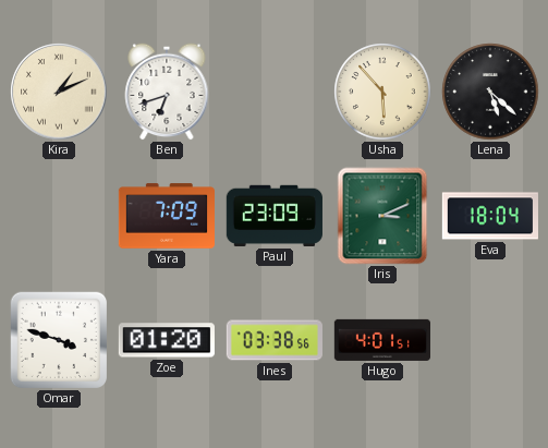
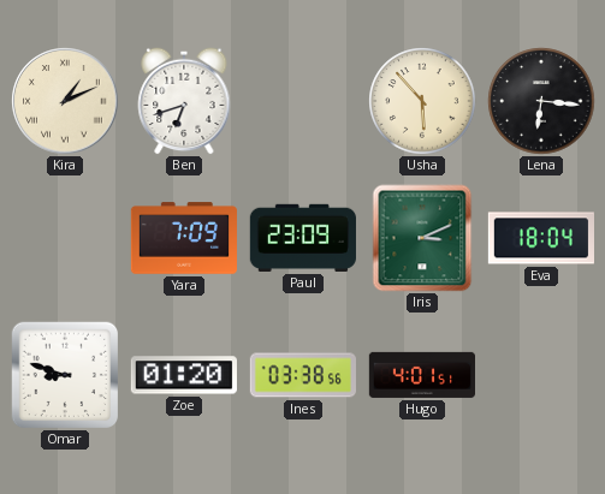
Lena: 5:22 -> 6:16 (541, 101)
Omar: 3:48 -> 8:48 (65, 375)
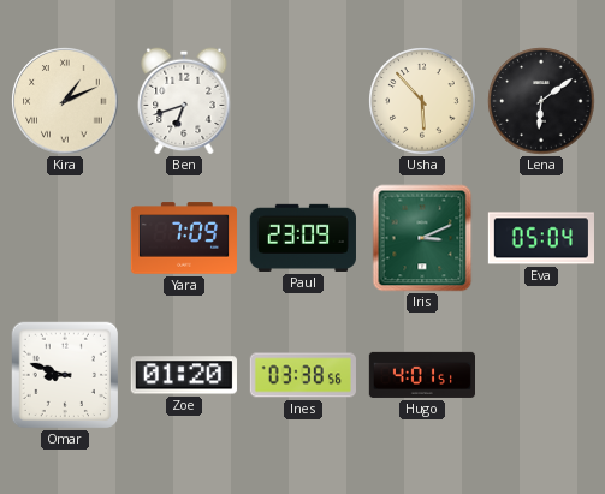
Lena: 6:16 -> 6:09 (541, 101)
Eva: 18:04 -> 05:04 (540, 238)
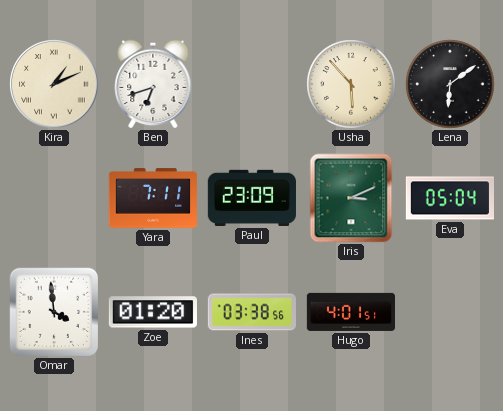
Yara: 7:09 -> 7:11 (152, 198)
Omar: 8:48 -> 3:59 (54, 312)
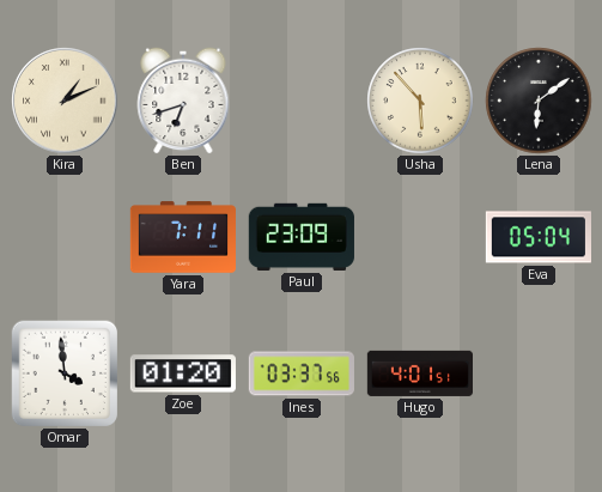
Iris: 3:11 -> none (351, 198)
Ines: 03:38 -> 03:37 (302, 373)
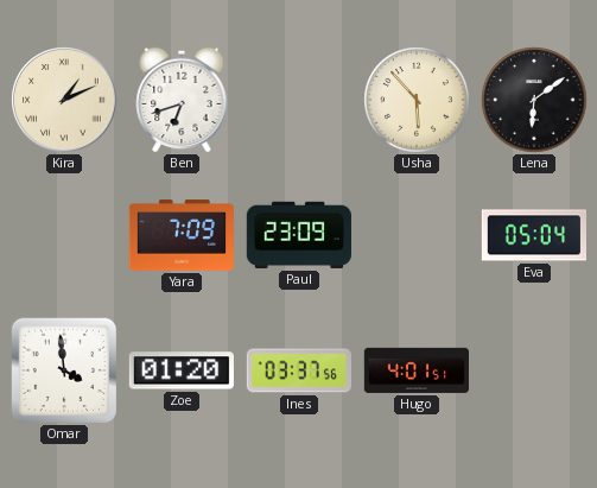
Yara: 7:11 -> 7:09 (180, 235)
